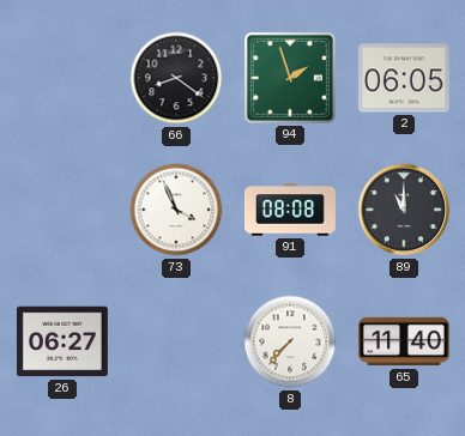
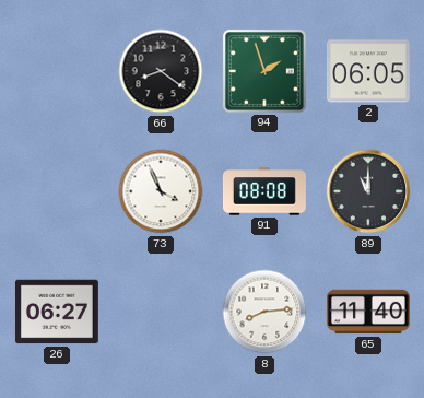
8: 7:37 -> 8:14 (264, 312)
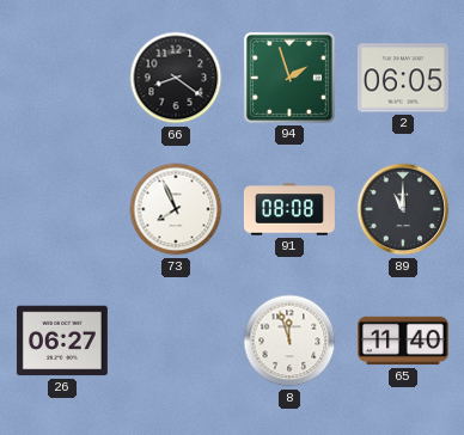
73: 3:56 -> 7:56 (176, 209)
8: 8:14 -> 11:57 (289, 341)
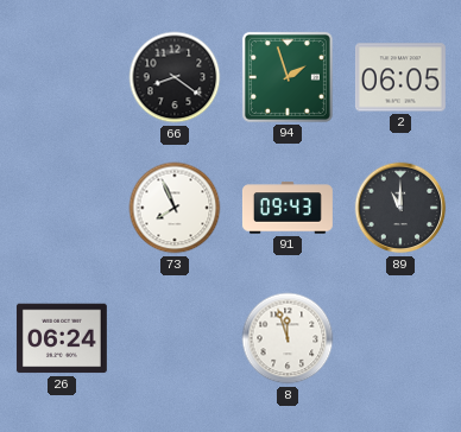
91: 08:08 -> 09:43 (288, 208)
26: 06:27 -> 06:24 (62, 338)
65: 11:40 -> none (403, 341)
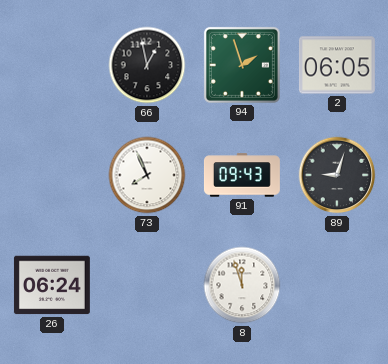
66: 8:21 -> 12:58 (147, 65)
89: 11:00 -> 9:03 (337, 175)
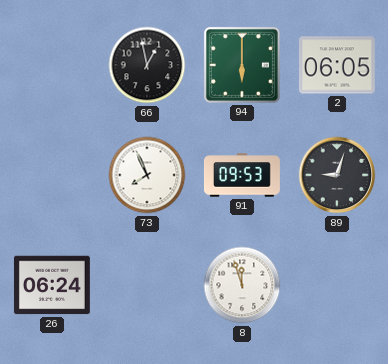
94: 1:57 -> 6:00 (242, 65)
91: 09:43 -> 09:53 (242, 175)
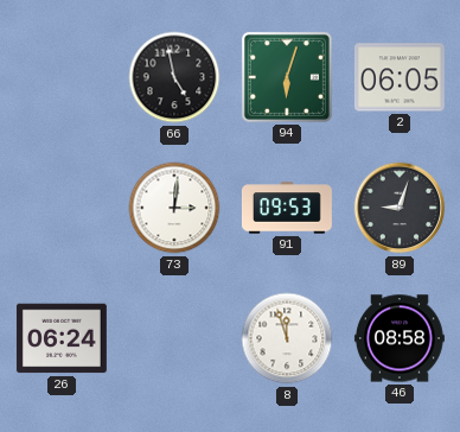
66: 12:58 -> 4:58 (174, 77)
94: 6:00 -> 6:03 (287, 77)
73: 7:56 -> 3:01 (174, 208)
46: none -> 08:58 (400, 338)
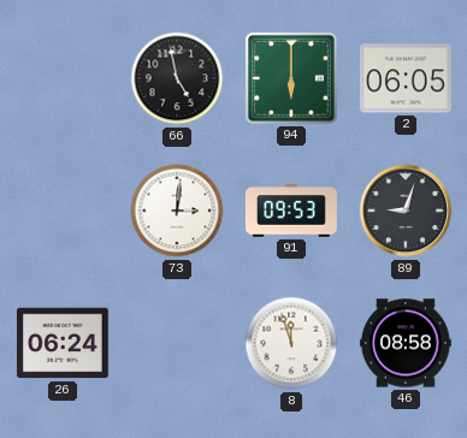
94: 6:03 -> 6:00 (291, 78)
